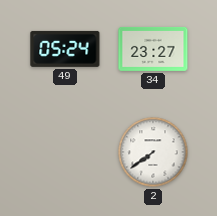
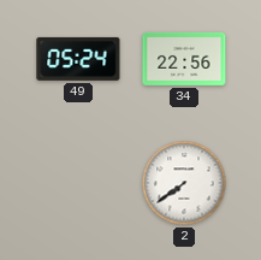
34: 23:27 -> 22:56 (184, 59)
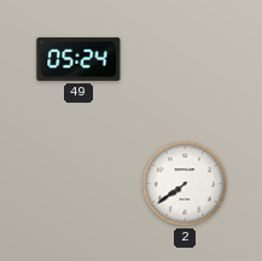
34: 22:56 -> none (184, 59)
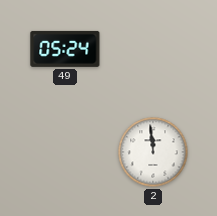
2: 7:39 -> 11:59 (153, 152)
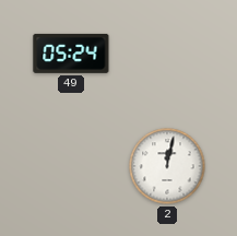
2: 11:59 -> 12:02 (167, 166)
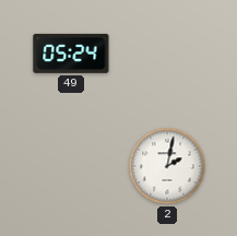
2: 12:02 -> 2:02 (167, 166)
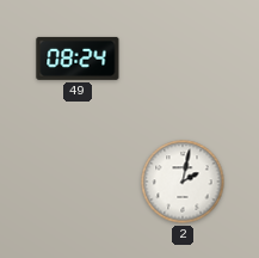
49: 05:24 -> 08:24 (78, 59)
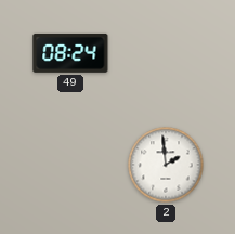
2: 2:02 -> 1:59 (166, 165)
